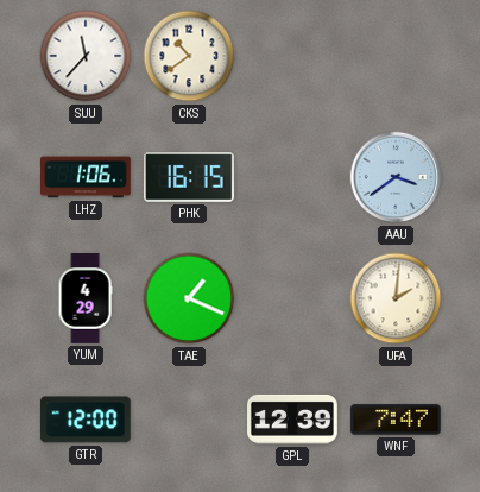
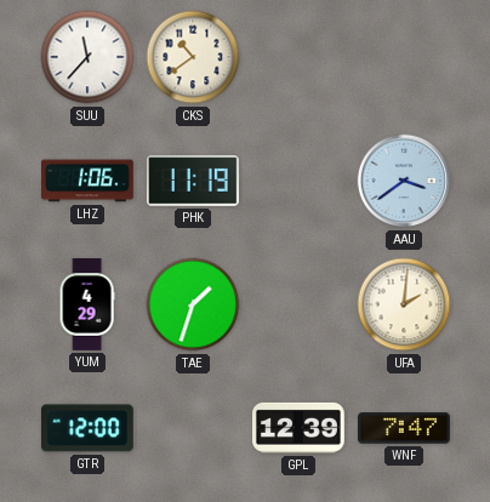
PHK: 16:15 -> 11:19 (193, 181)
TAE: 1:19 -> 1:33 (193, 304)
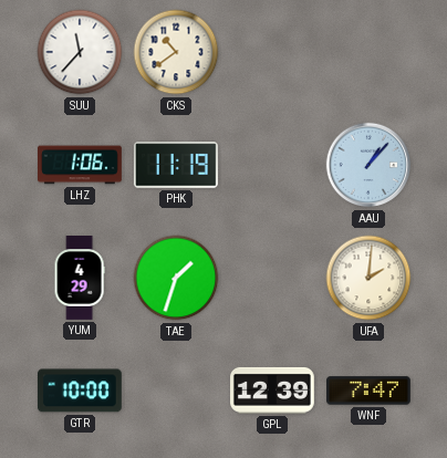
AAU: 3:39 -> 1:07 (368, 165)
GTR: 12:00 -> 10:00 (80, 391)
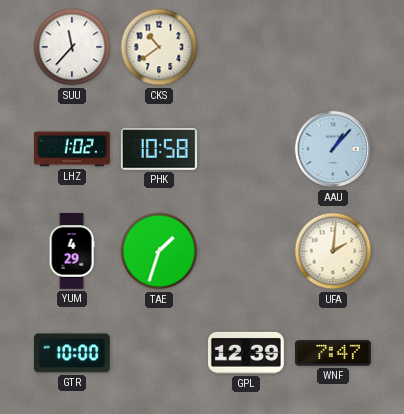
LHZ: 1:06 -> 1:02 (73, 149)
PHK: 11:19 -> 10:58 (159, 149)
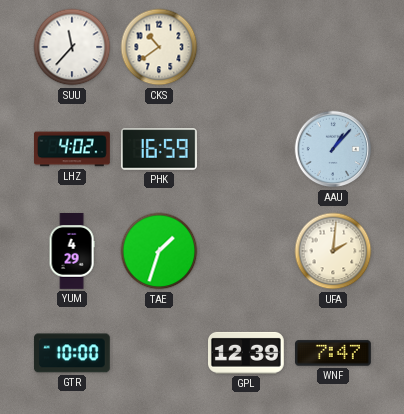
LHZ: 1:02 -> 4:02 (73, 149)
PHK: 10:58 -> 16:59 (159, 149)
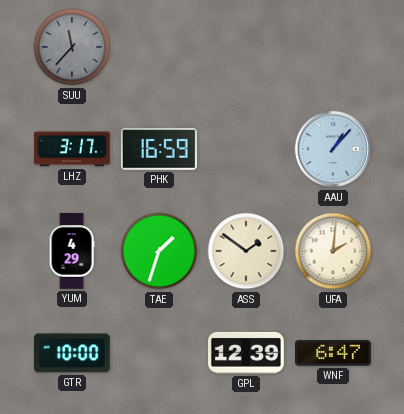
SUU dial: white -> grey (72, 47)
CKS: 10:39 -> none (159, 47)
LHZ: 4:02 -> 3:17 (73, 149)
ASS: none -> 1:51 (246, 251)
WNF: 7:47 -> 6:47 (334, 353)
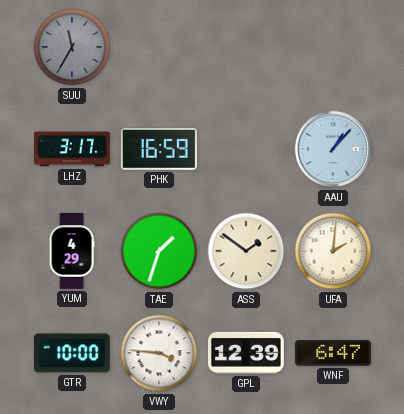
SUU: 11:37 -> 11:35 (72, 47)
VWY: none -> 3:46 (159, 353)
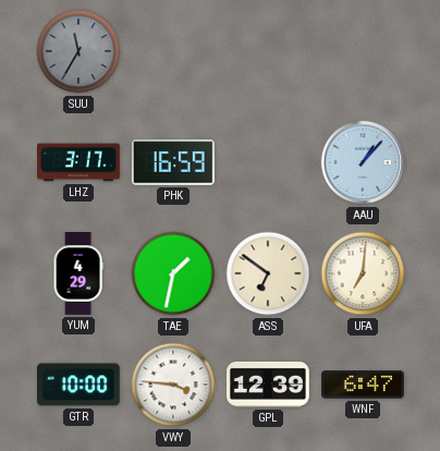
TAE: 1:33 -> 1:32 (173, 273)
ASS: 1:51 -> 6:51 (268, 273)
UFA: 2:01 -> 7:01 (363, 273)
